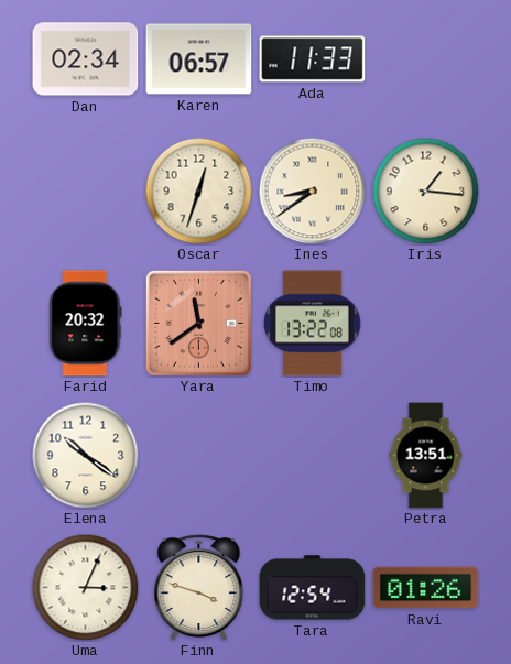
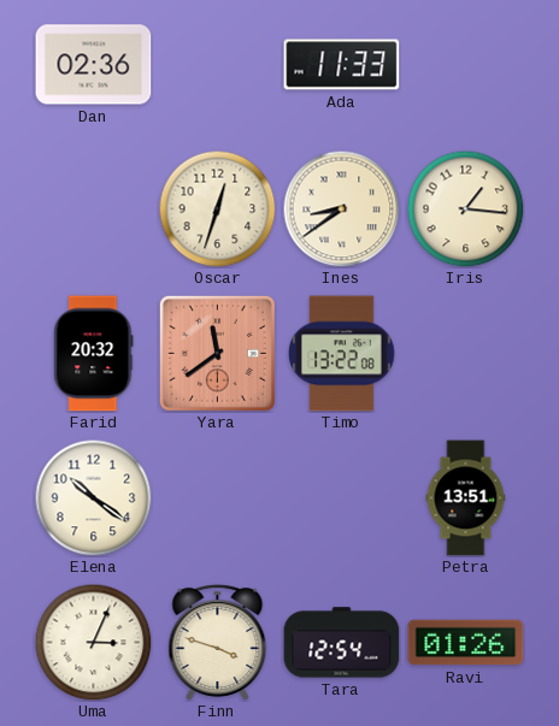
Dan: 02:34 -> 02:36 (94, 65)
Karen: 06:57 -> none (199, 59)
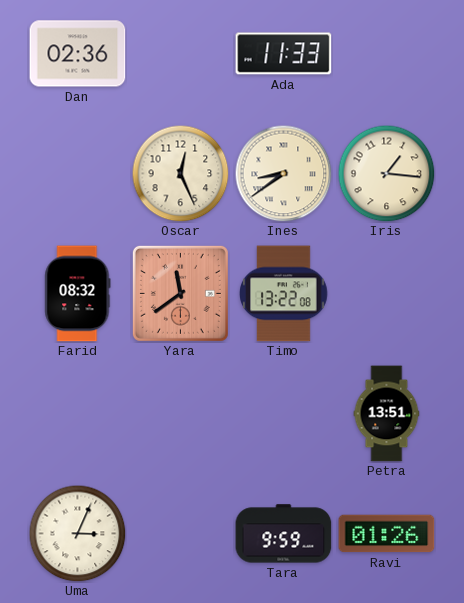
Oscar: 12:33 -> 12:26 (180, 173)
Farid: 20:32 -> 08:32 (78, 294)
Elena: 10:21 -> none (93, 497)
Finn: 3:48 -> none (218, 643)
Tara: 12:54 -> 9:59 (284, 534)
